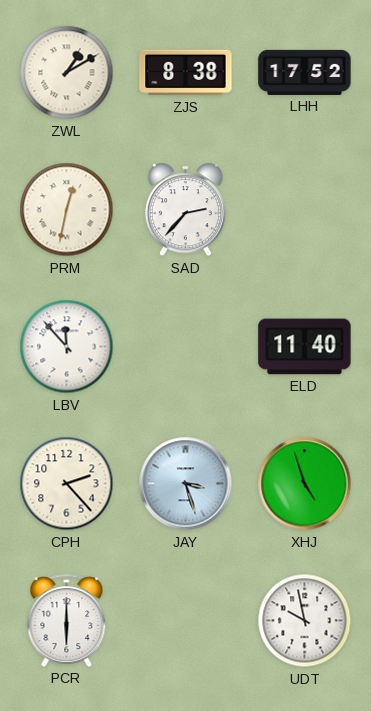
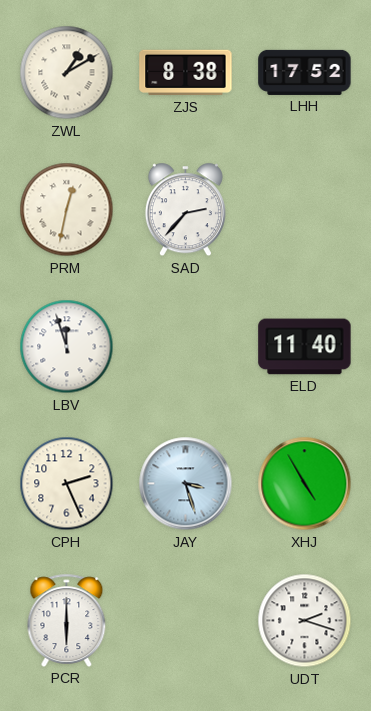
LBV: 11:53 -> 11:57 (67, 347)
CPH: 2:23 -> 2:26 (67, 484)
XHJ: 4:57 -> 4:55 (305, 484)
UDT: 9:58 -> 2:18 (305, 621)
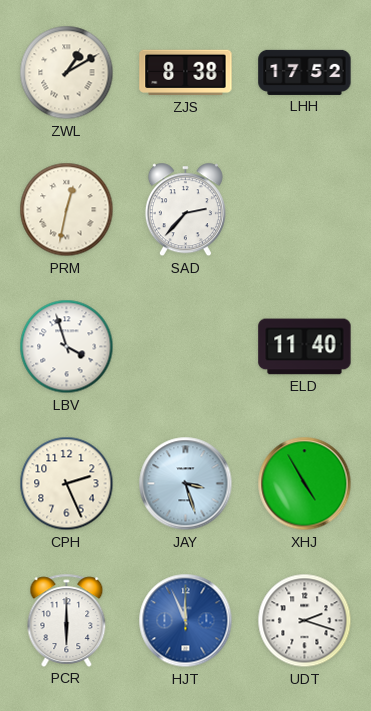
LBV: 11:57 -> 3:57 (67, 347)
HJT: none -> 11:56 (186, 621)
